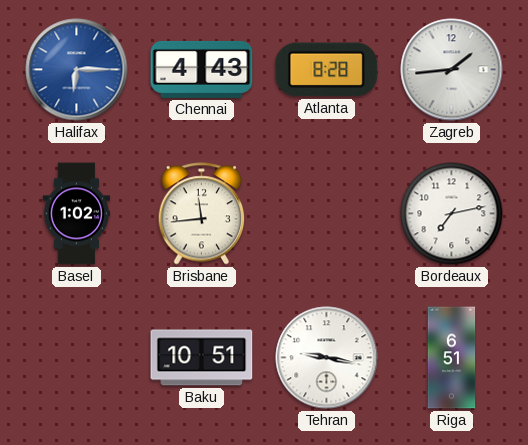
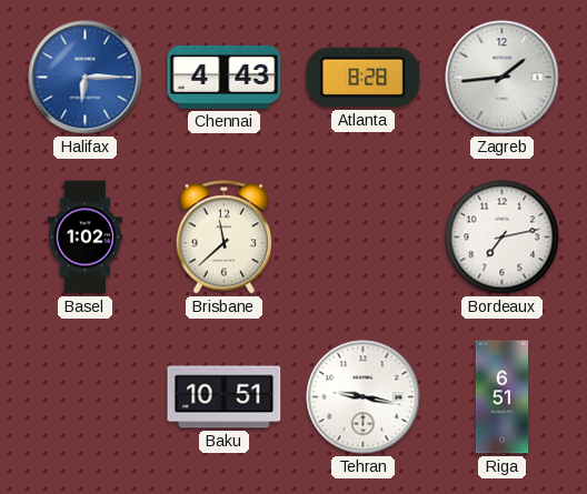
Brisbane: 11:44 -> 11:38 (225, 238)
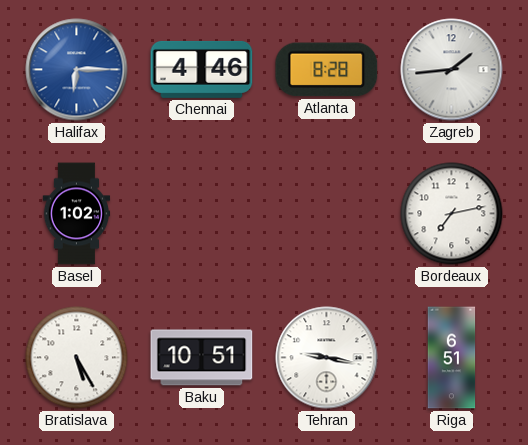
Chennai: 4:43 -> 4:46 (202, 69)
Brisbane: 11:38 -> none (225, 238)
Bratislava: none -> 5:25 (77, 358)
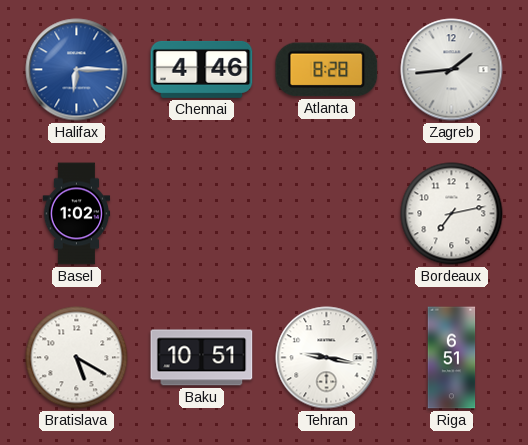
Bratislava: 5:25 -> 5:20 (77, 358)
